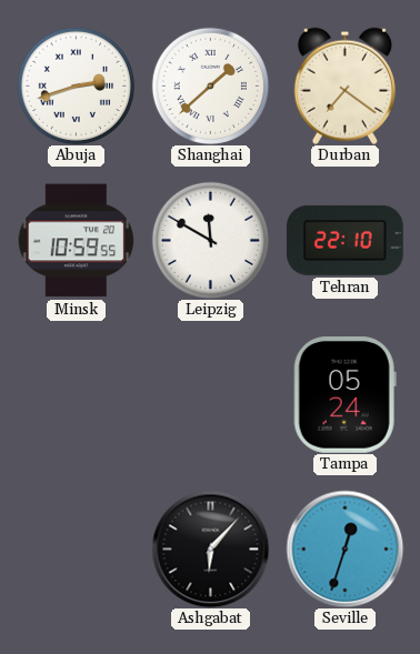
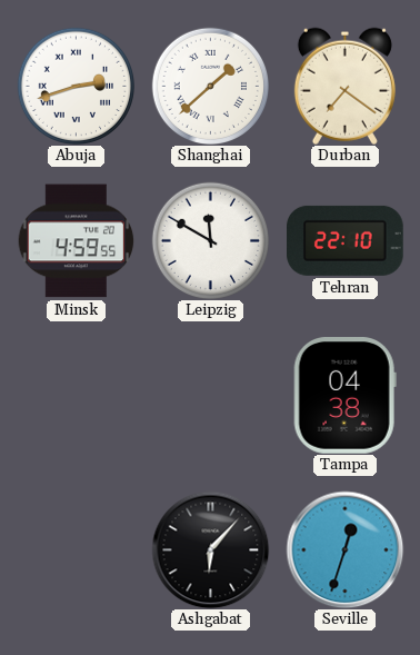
Minsk: 10:59 -> 4:59 (76, 241)
Tampa: 05:24 -> 04:38 (344, 396)
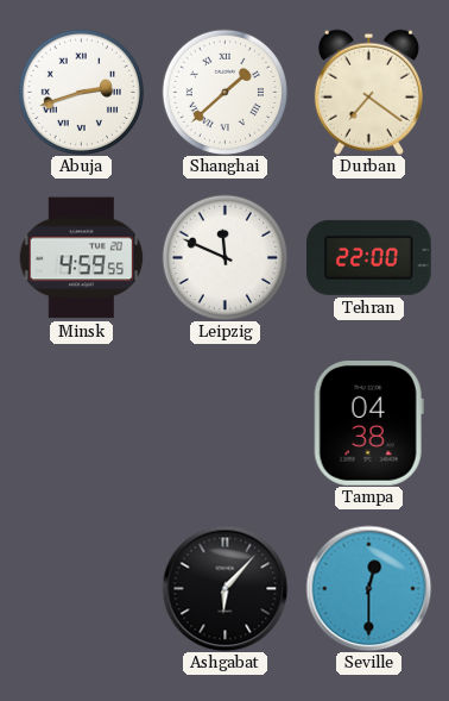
Leipzig: 11:50 -> 11:49 (224, 257)
Tehran: 22:10 -> 22:00 (369, 257)
Seville: 12:33 -> 12:30 (368, 588)
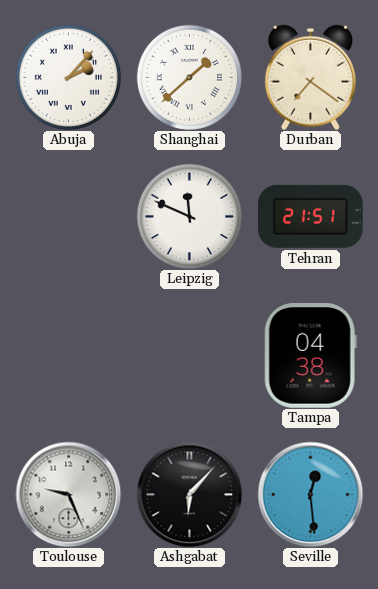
Abuja: 2:42 -> 2:07 (68, 77)
Minsk: 4:59 -> none (81, 258)
Tehran: 22:00 -> 21:51 (311, 216)
Toulouse: none -> 9:26 (68, 494)
Seville: 12:30 -> 12:29 (310, 494)
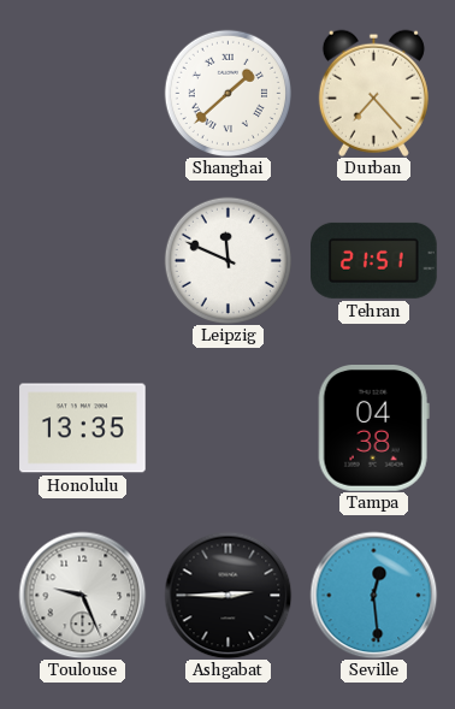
Abuja: 2:07 -> none (68, 77)
Durban: 7:21 -> 7:23 (373, 93)
Honolulu: none -> 13:35 (83, 429)
Ashgabat: 6:07 -> 2:45 (227, 595)
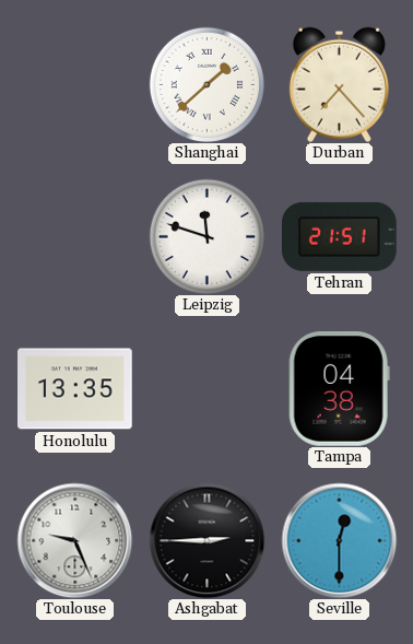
Leipzig: 11:49 -> 11:48 (206, 236)
Seville: 12:29 -> 12:30 (339, 540)
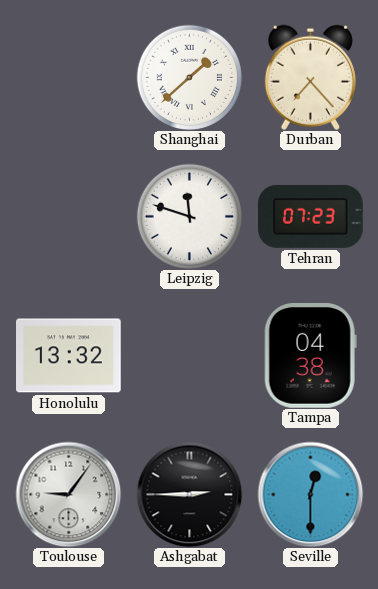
Tehran: 21:51 -> 07:23 (311, 216)
Honolulu: 13:35 -> 13:32 (69, 356)
Toulouse: 9:26 -> 9:06 (68, 494)
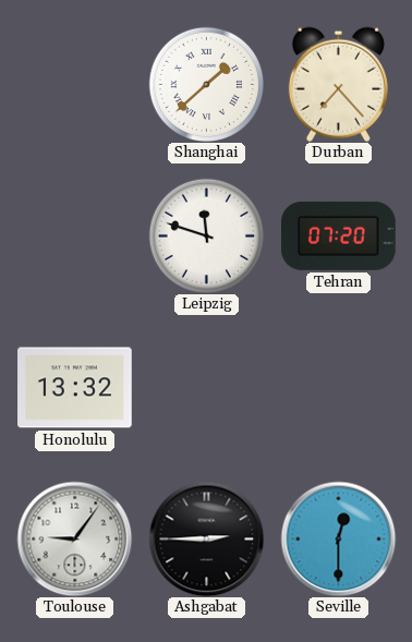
Tehran: 07:23 -> 07:20 (339, 235)
Tampa: 04:38 -> none (310, 356)
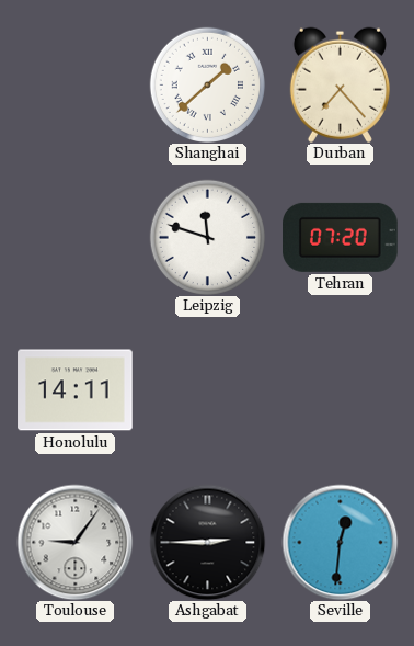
Honolulu: 13:32 -> 14:11 (76, 390)
Seville: 12:30 -> 12:31 (340, 542)
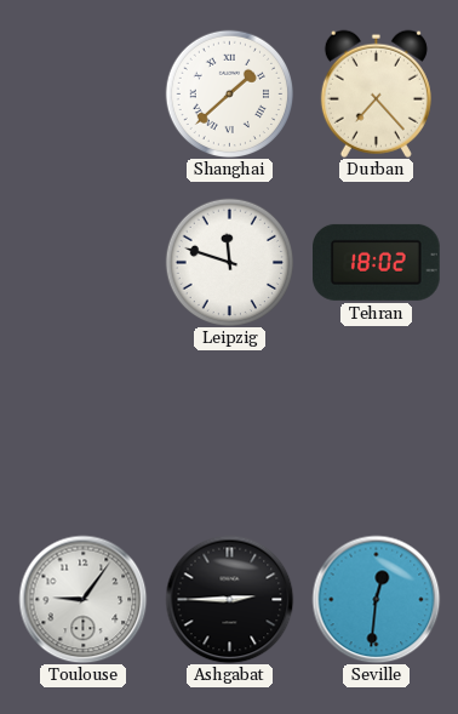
Tehran: 07:20 -> 18:02 (377, 262)
Honolulu: 14:11 -> none (76, 390)
